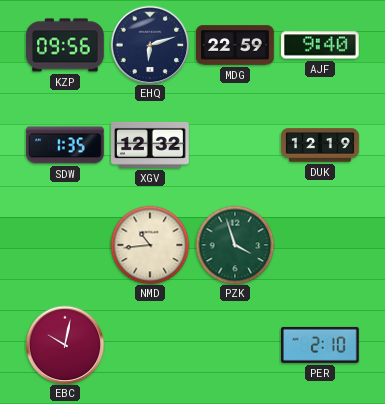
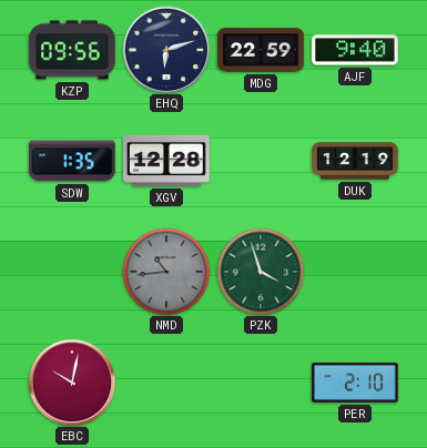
XGV: 12:32 -> 12:28 (166, 161)
NMD dial: cream -> grey (166, 272)
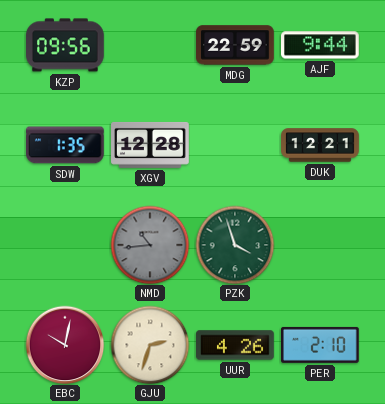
EHQ: 6:12 -> none (166, 50)
AJF: 9:40 -> 9:44 (321, 45)
DUK: 12:19 -> 12:21 (320, 145)
GJU: none -> 2:33 (150, 345)
UUR: none -> 4:26 (235, 345)
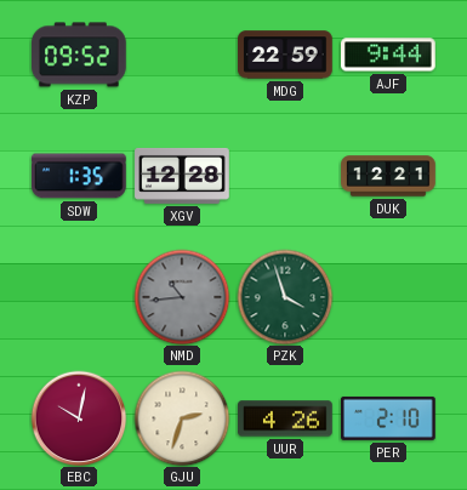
KZP: 09:56 -> 09:52 (79, 55)
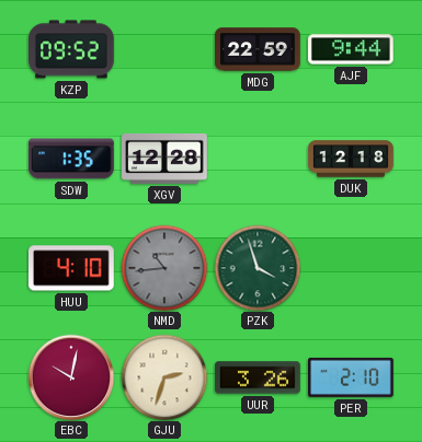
DUK: 12:21 -> 12:18 (351, 159)
HUU: none -> 4:10 (72, 268)
UUR: 4:26 -> 3:26 (258, 377)
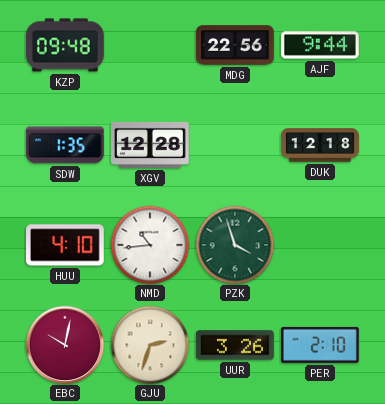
KZP: 09:52 -> 09:48 (65, 45)
MDG: 22:59 -> 22:56 (235, 45)
NMD dial: grey -> white (150, 245)
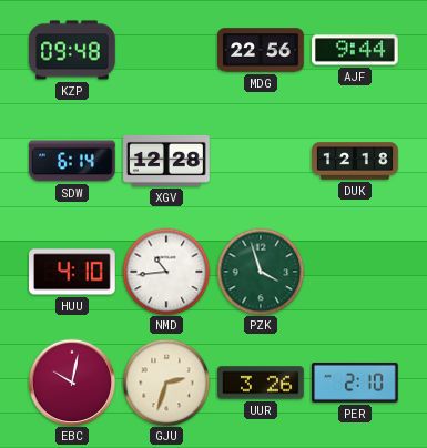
SDW: 1:35 -> 6:14 (73, 161)
